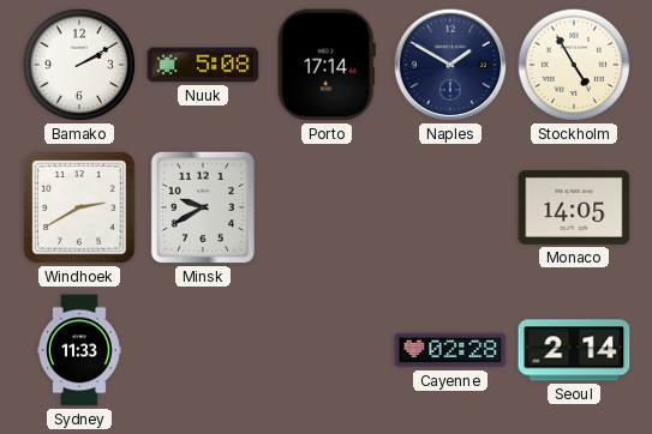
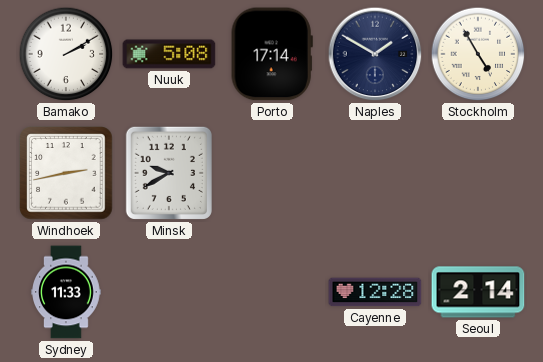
Windhoek: 2:40 -> 2:43 (66, 173)
Monaco: 14:05 -> none (574, 209)
Cayenne: 02:28 -> 12:28 (375, 292)
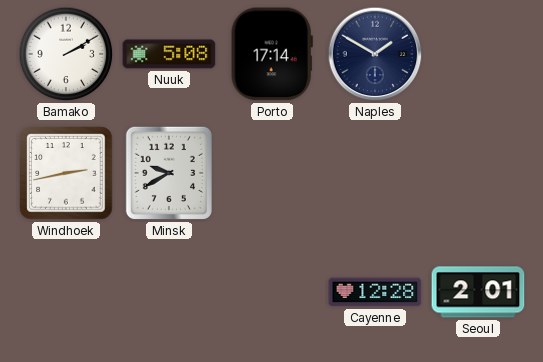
Stockholm: 4:55 -> none (478, 54)
Sydney: 11:33 -> none (67, 292)
Seoul: 2:14 -> 2:01 (478, 292)
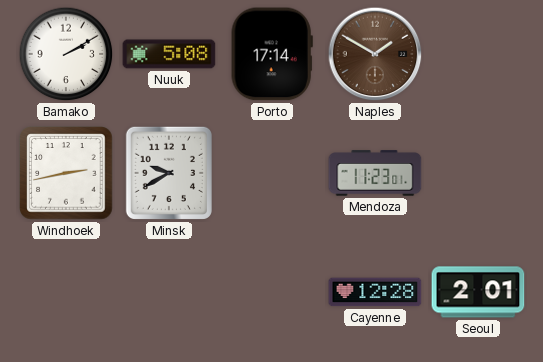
Naples dial: navy -> brown (375, 54)
Mendoza: none -> 11:23 (375, 173)
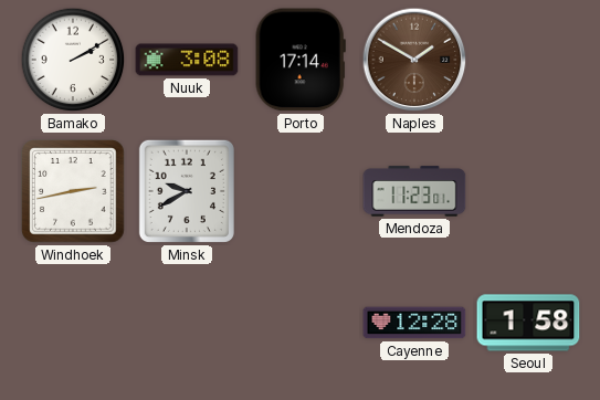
Nuuk: 5:08 -> 3:08 (187, 60)
Seoul: 2:01 -> 1:58 (528, 323)
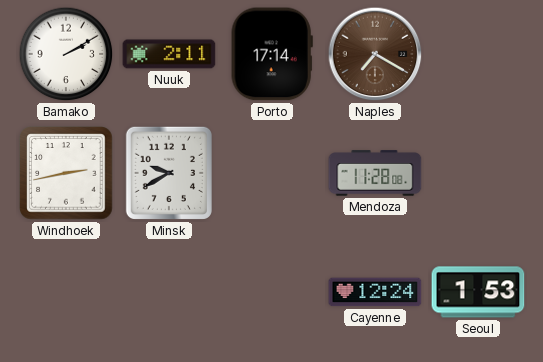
Nuuk: 3:08 -> 2:11 (169, 54)
Naples: 1:50 -> 7:20 (375, 54)
Mendoza: 11:23 -> 11:28 (375, 173)
Cayenne: 12:28 -> 12:24 (375, 292)
Seoul: 1:58 -> 1:53 (478, 292)
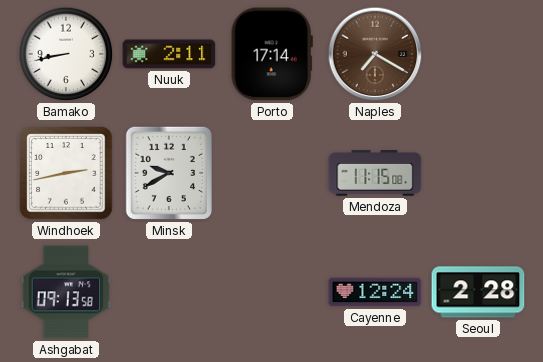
Bamako: 2:10 -> 8:43 (66, 54)
Mendoza: 11:28 -> 11:15 (375, 173)
Ashgabat: none -> 09:13 (66, 292)
Seoul: 1:53 -> 2:28 (478, 292)
